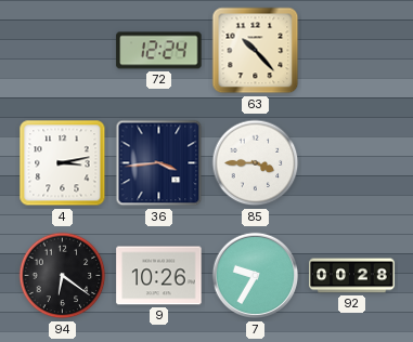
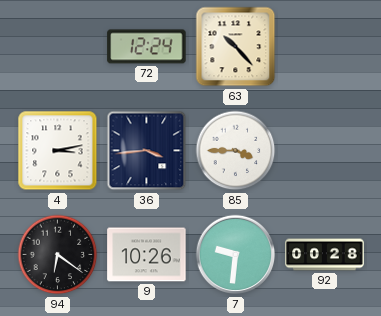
7: 9:35 -> 9:31 (236, 255)
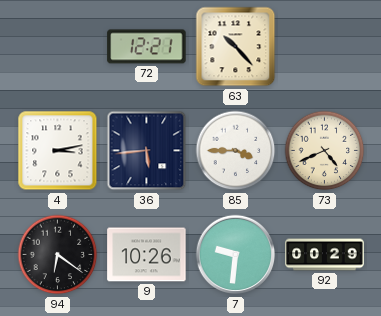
72: 12:24 -> 12:21 (147, 47)
36: 3:44 -> 5:44 (147, 151)
73: none -> 4:41 (325, 151)
92: 00:28 -> 00:29 (325, 255)
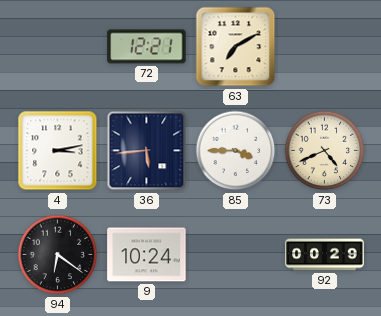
63: 10:23 -> 7:10 (236, 47)
9: 10:26 -> 10:24 (147, 255)
7: 9:31 -> none (236, 255)
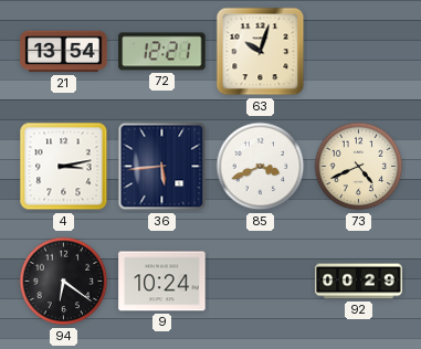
21: none -> 13:54 (64, 52)
63: 7:10 -> 10:03 (261, 52)
85: 3:45 -> 3:41 (261, 167)
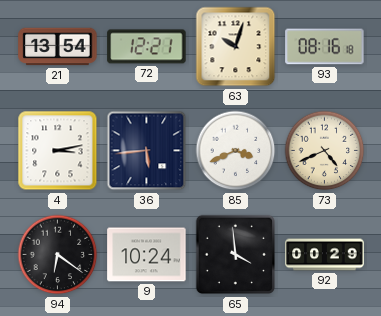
93: none -> 08:16 (325, 47)
65: none -> 3:59 (236, 255)
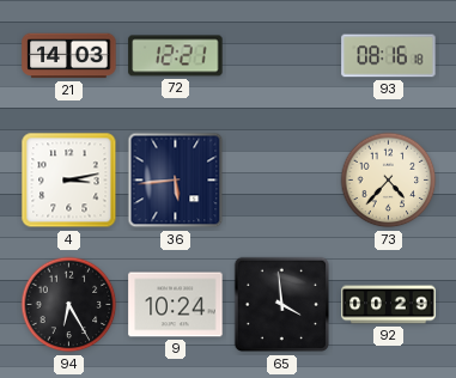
21: 13:54 -> 14:03 (69, 56)
63: 10:03 -> none (236, 47)
85: 3:41 -> none (236, 151)
73: 4:41 -> 4:37 (389, 181)
94: 6:21 -> 6:25 (69, 305)
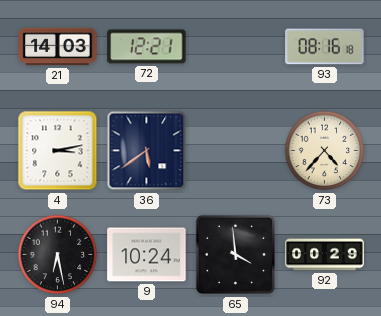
36: 5:44 -> 5:39 (147, 151)
94: 6:25 -> 6:28 (58, 255)
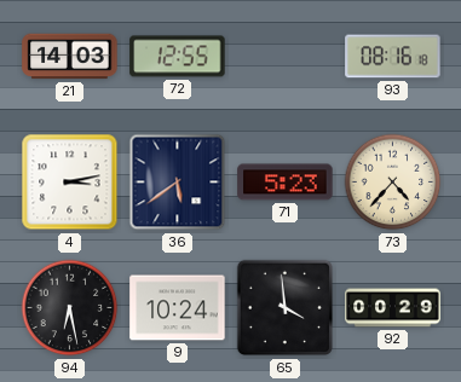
72: 12:21 -> 12:55 (178, 57)
71: none -> 5:23 (286, 183)
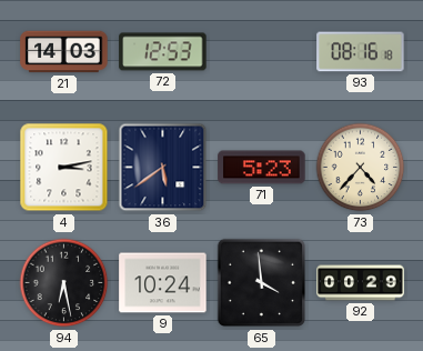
72: 12:55 -> 12:53 (163, 52)
